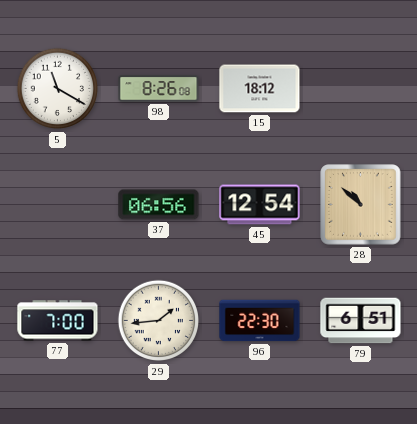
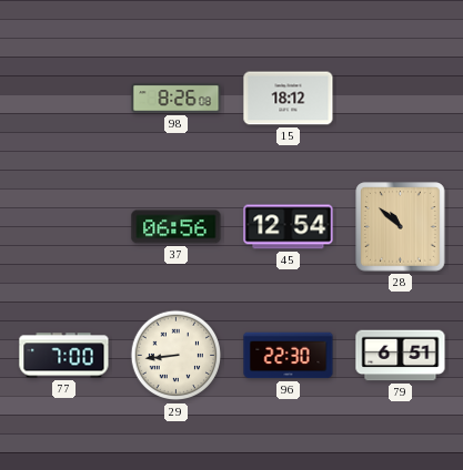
5: 11:20 -> none (58, 89)
29: 1:44 -> 8:44 (177, 356)
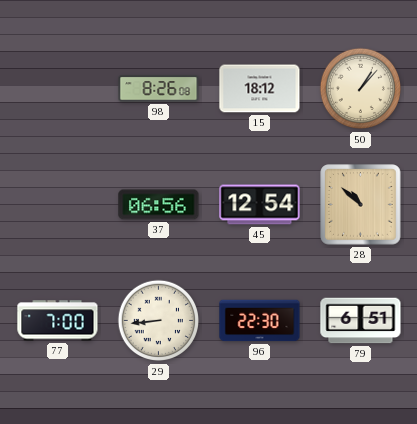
50: none -> 1:07 (361, 89)
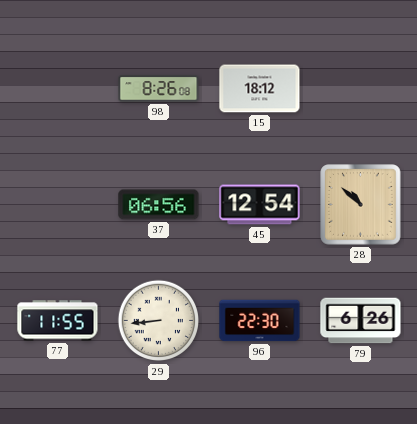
50: 1:07 -> none (361, 89)
77: 7:00 -> 11:55 (58, 321)
79: 6:51 -> 6:26 (361, 321)
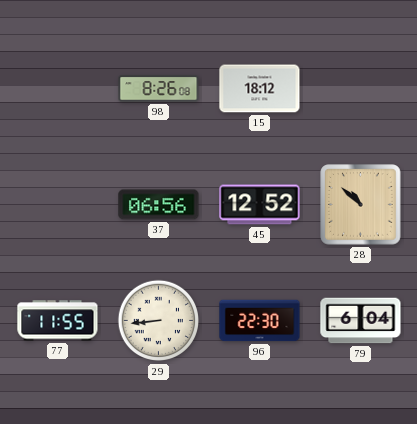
45: 12:54 -> 12:52 (260, 205)
79: 6:26 -> 6:04 (361, 321)
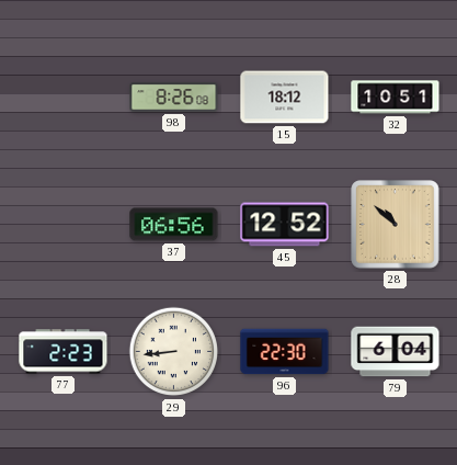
32: none -> 10:51 (396, 98)
77: 11:55 -> 2:23 (64, 352)
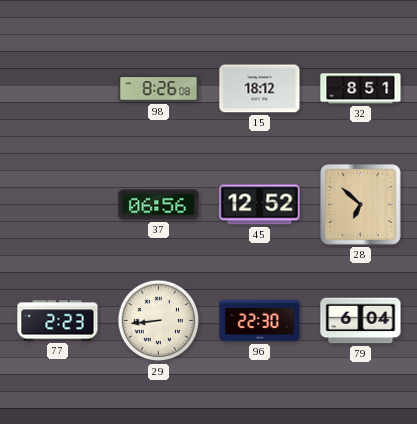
32: 10:51 -> 8:51 (361, 89)
28: 10:52 -> 6:52 (361, 205)
